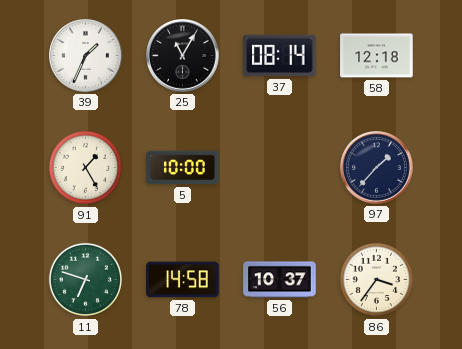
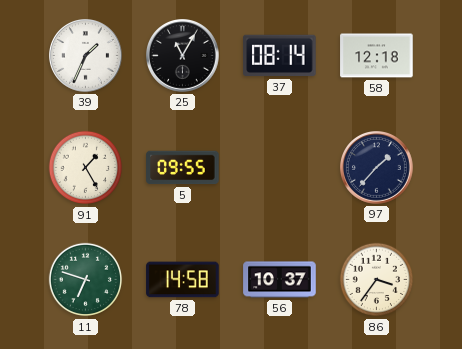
5: 10:00 -> 09:55 (183, 168)
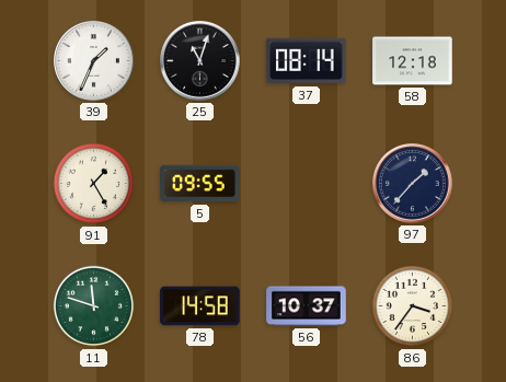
25: 11:05 -> 11:03 (200, 61)
11: 6:48 -> 11:48 (94, 306)
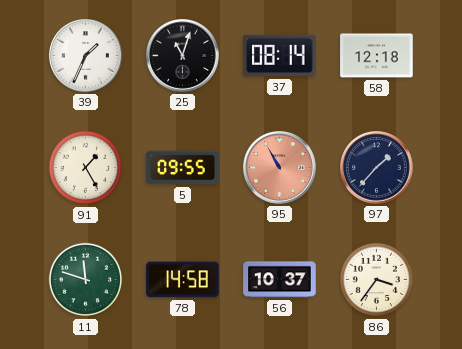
95: none -> 10:55 (280, 168)
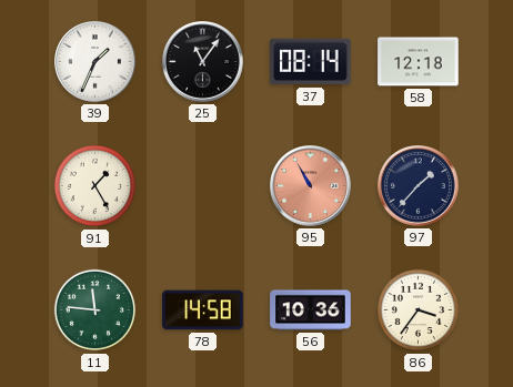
25: 11:03 -> 11:06 (203, 62)
5: 09:55 -> none (183, 168)
11: 11:48 -> 11:46 (95, 310)
56: 10:37 -> 10:36 (311, 310)
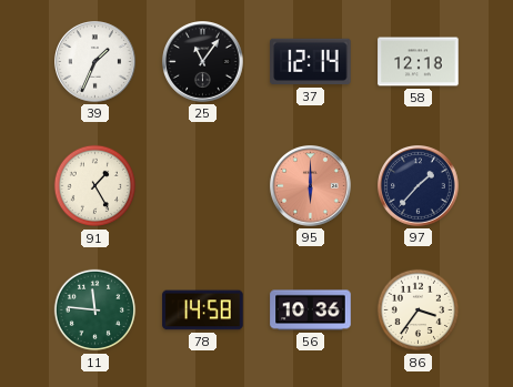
37: 08:14 -> 12:14 (311, 62)
95: 10:55 -> 6:00 (311, 186)
